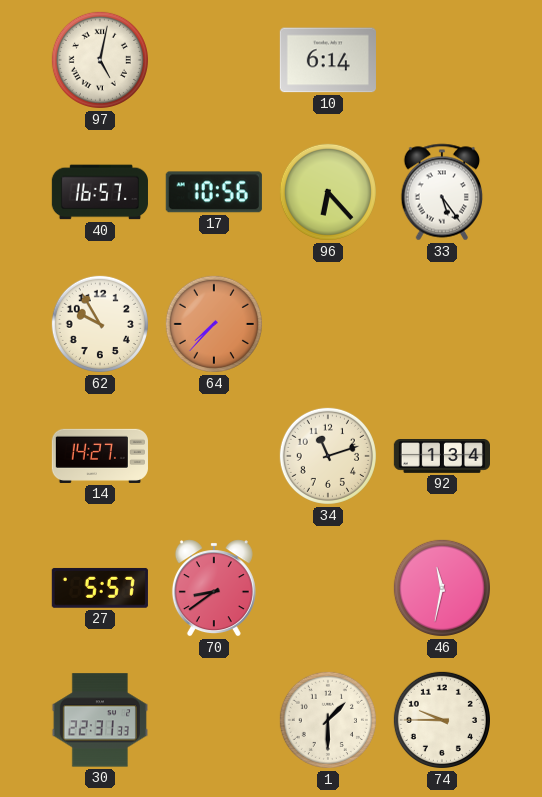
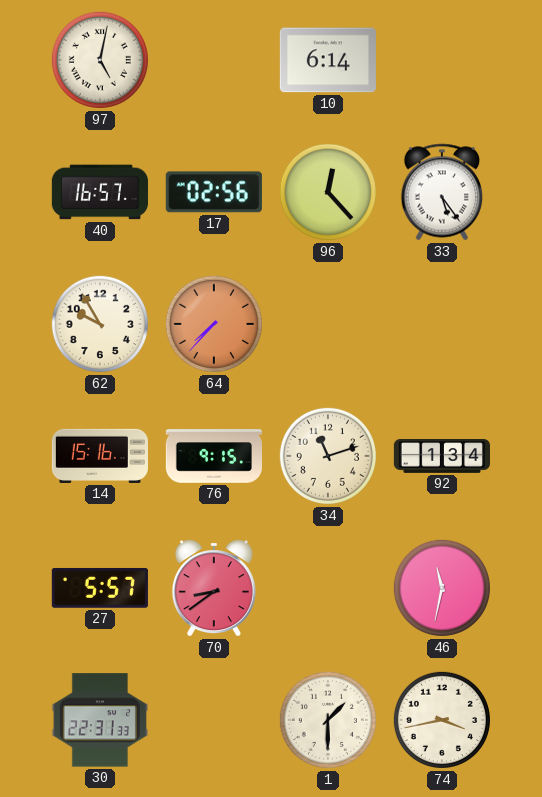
17: 10:56 -> 02:56 (214, 192)
96: 6:23 -> 12:23 (328, 192)
14: 14:27 -> 15:16 (100, 456)
76: none -> 9:15 (213, 456)
74: 9:45 -> 3:43 (442, 720)
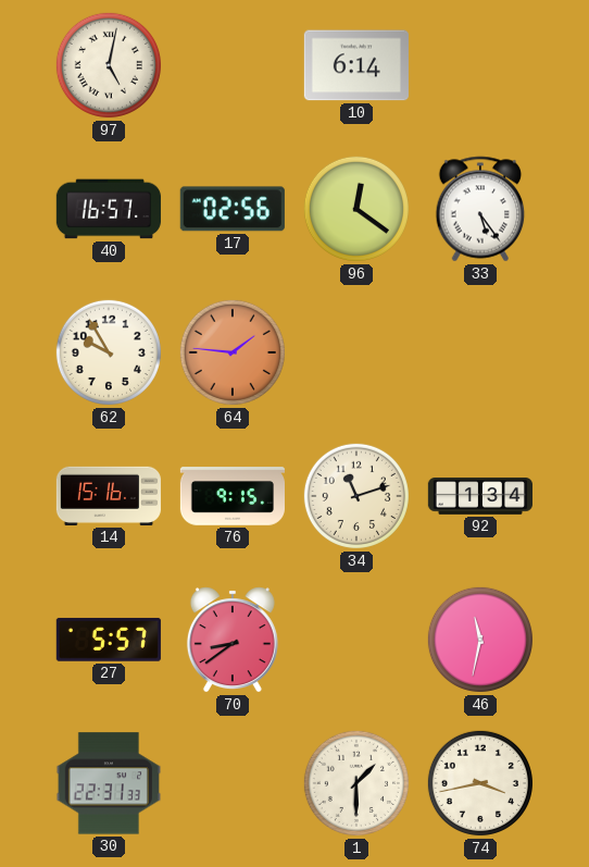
96: 12:23 -> 12:21 (356, 209)
64: 7:37 -> 1:46 (233, 352)
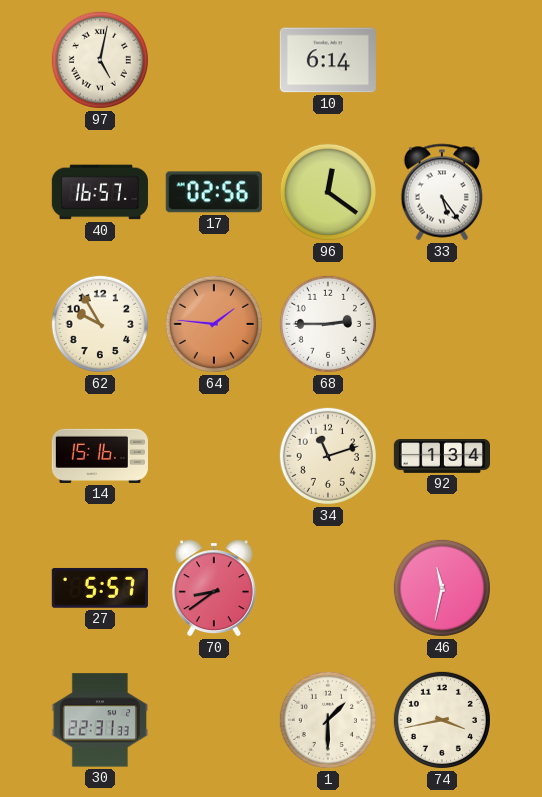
68: none -> 2:45 (328, 324)
76: 9:15 -> none (231, 496)
